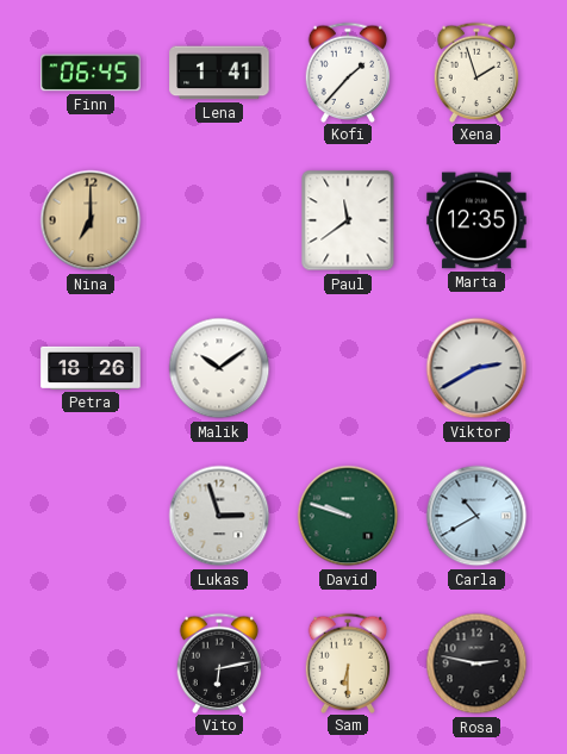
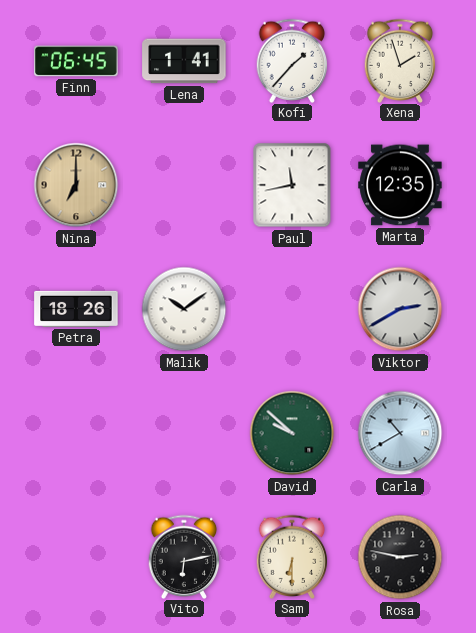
Paul: 11:39 -> 11:43 (292, 185)
Lukas: 2:57 -> none (219, 516)
David: 9:48 -> 9:52 (292, 433)
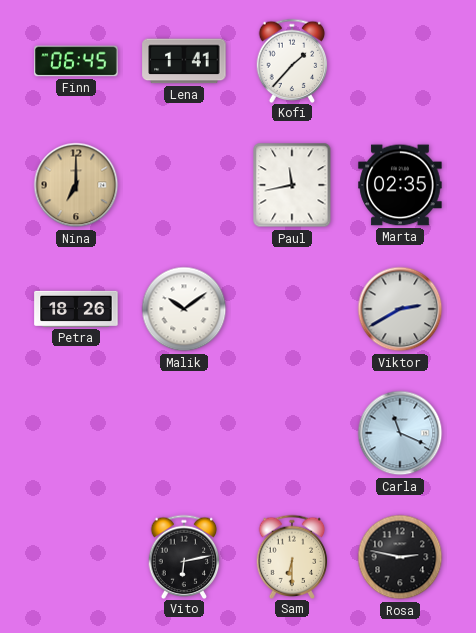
Xena: 1:57 -> none (400, 60)
Marta: 12:35 -> 02:35 (400, 185)
David: 9:52 -> none (292, 433)
Carla: 10:40 -> 11:19 (400, 433)
